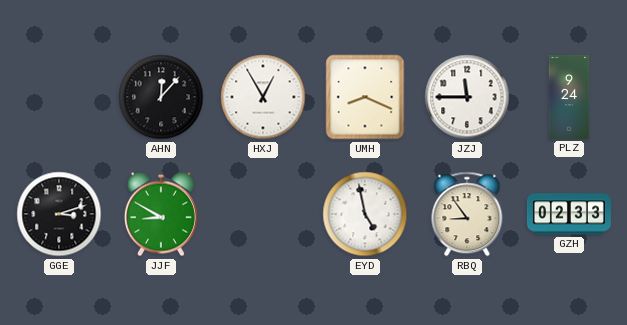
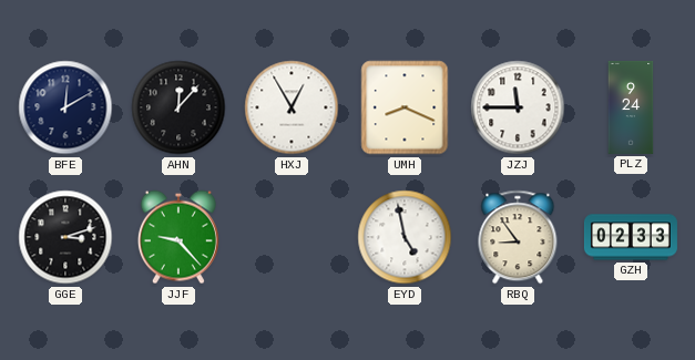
BFE: none -> 12:10 (65, 107)
JJF: 8:50 -> 9:23 (178, 237)
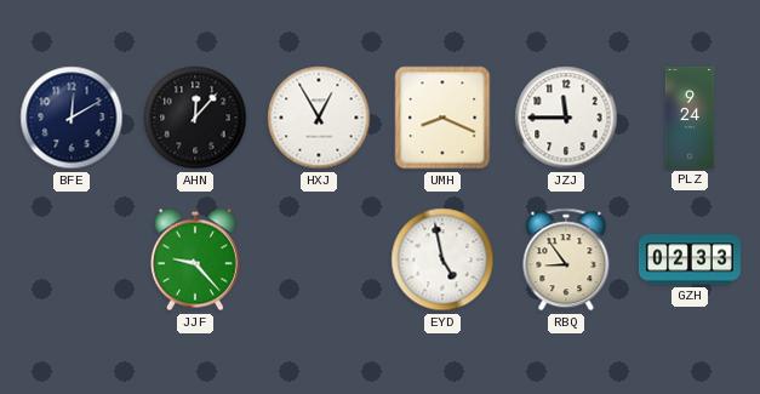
GGE: 3:12 -> none (65, 237)
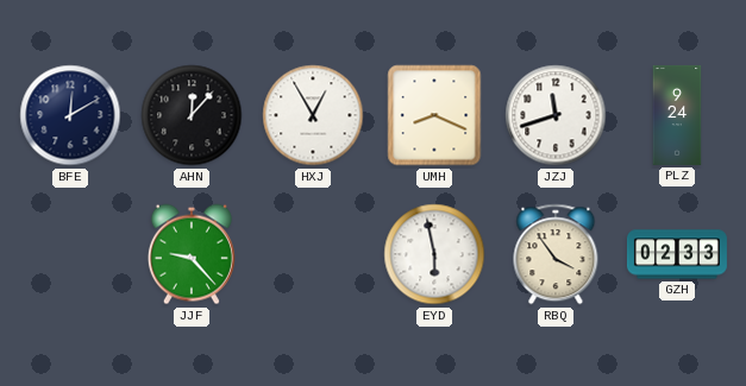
JZJ: 11:45 -> 11:42 (556, 115)
EYD: 4:58 -> 5:58 (434, 254)
RBQ: 8:54 -> 3:54 (556, 254)
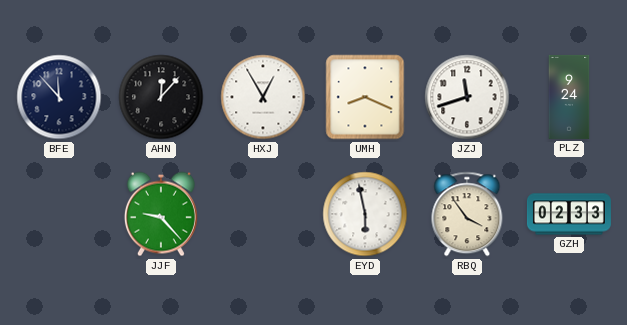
BFE: 12:10 -> 11:53 (59, 97)
